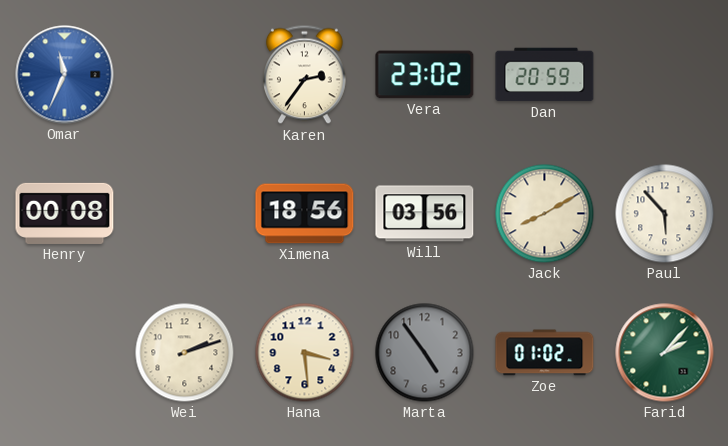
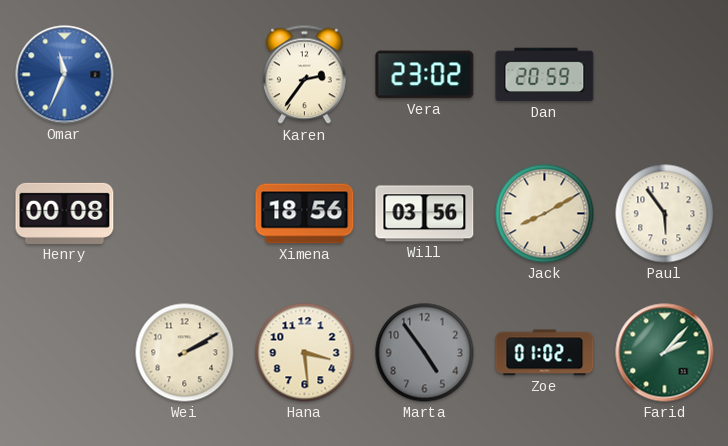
Paul: 5:53 -> 5:54 (665, 214)
Wei: 2:12 -> 2:10 (185, 353)
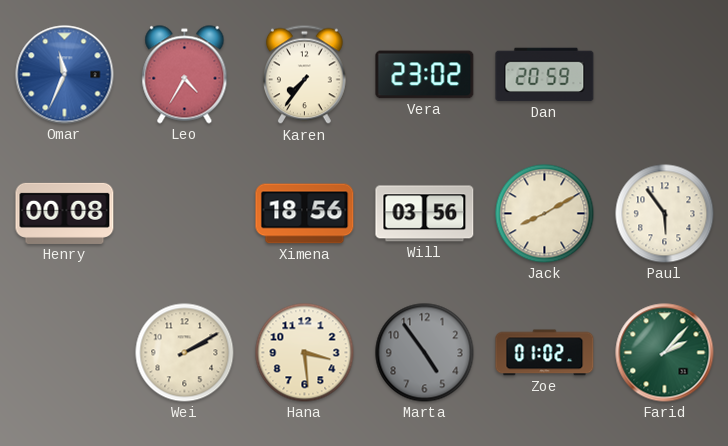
Leo: none -> 4:35 (185, 75)
Karen: 2:36 -> 7:36 (305, 75)
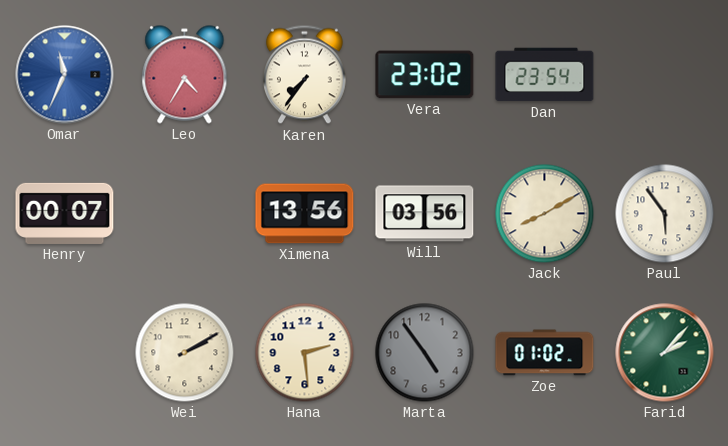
Dan: 20:59 -> 23:54 (545, 75)
Henry: 00:08 -> 00:07 (65, 213)
Ximena: 18:56 -> 13:56 (305, 214)
Hana: 3:29 -> 2:29 (305, 353)
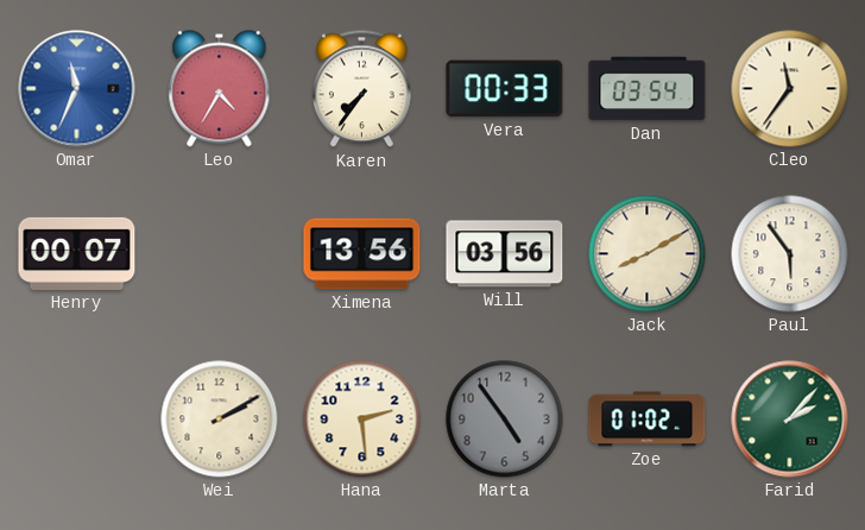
Vera: 23:02 -> 00:33 (505, 89)
Dan: 23:54 -> 03:54 (648, 89)
Cleo: none -> 11:36 (790, 89)
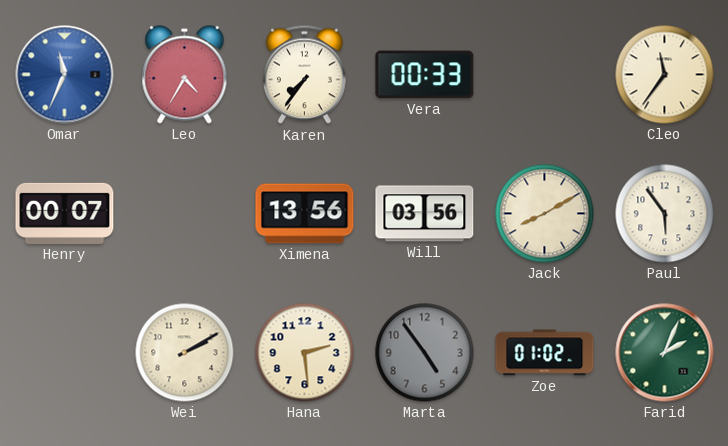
Dan: 03:54 -> none (648, 89)
Farid: 2:07 -> 2:04 (665, 353)
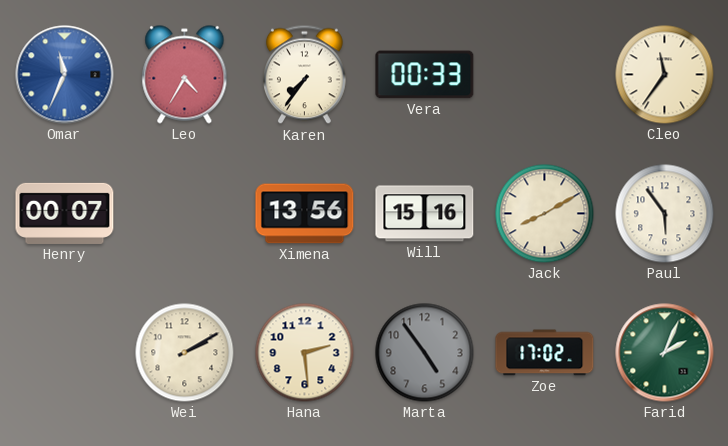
Will: 03:56 -> 15:16 (425, 214)
Zoe: 01:02 -> 17:02 (545, 353)
